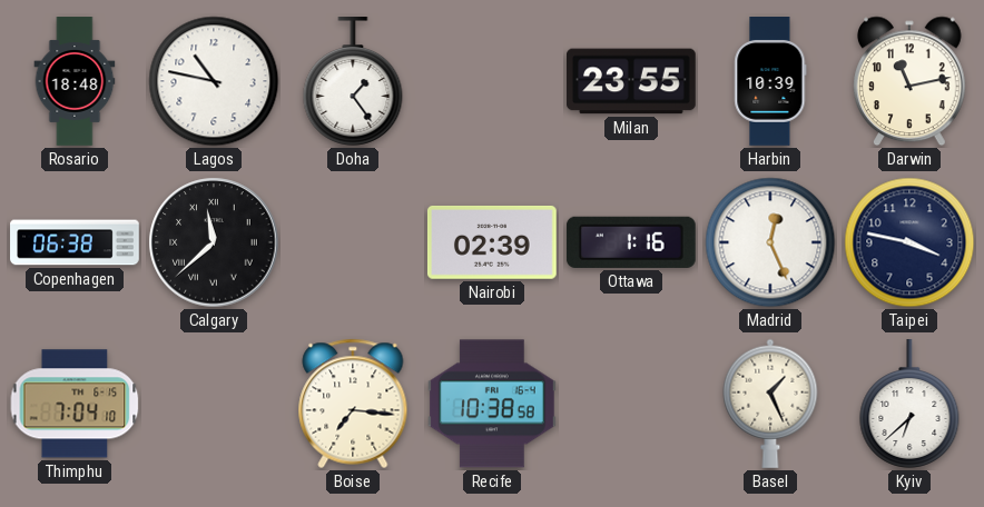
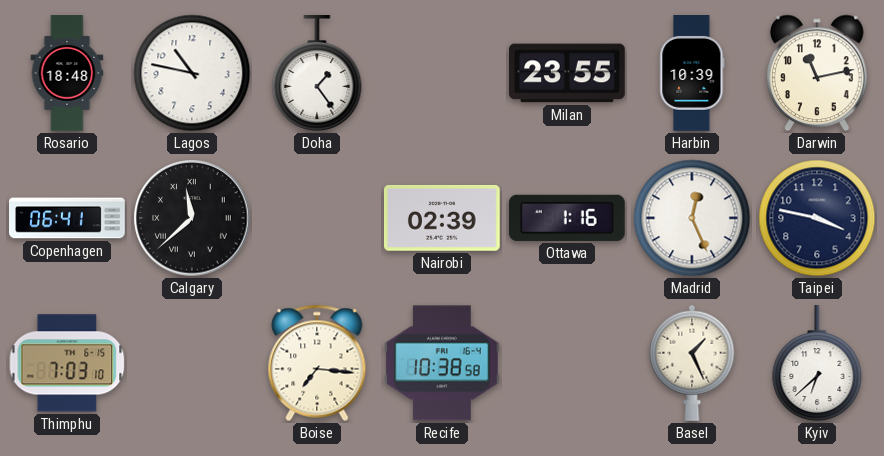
Copenhagen: 06:38 -> 06:41 (67, 218)
Thimphu: 7:04 -> 7:03 (67, 363)
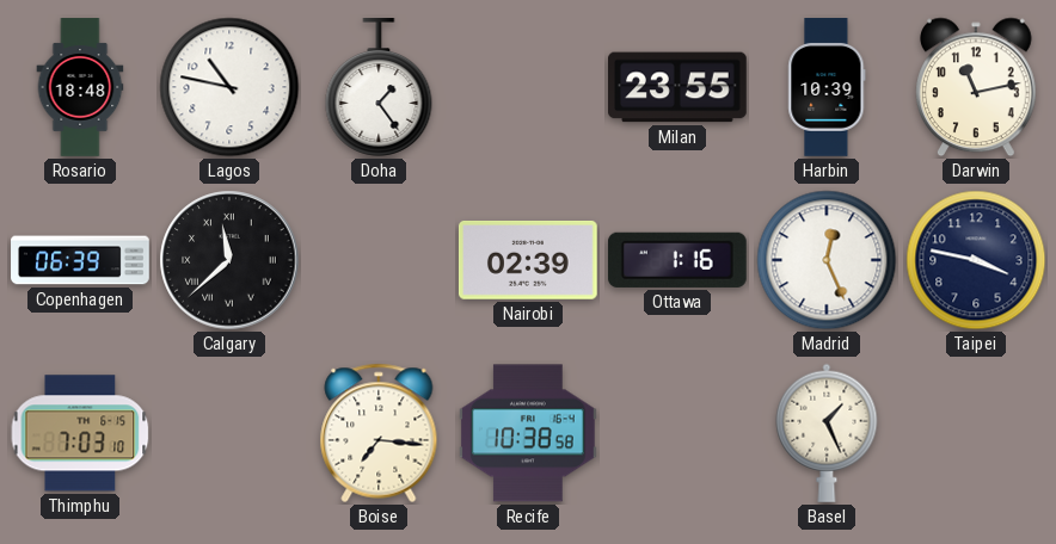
Copenhagen: 06:41 -> 06:39 (80, 260)
Kyiv: 6:38 -> none (817, 364)
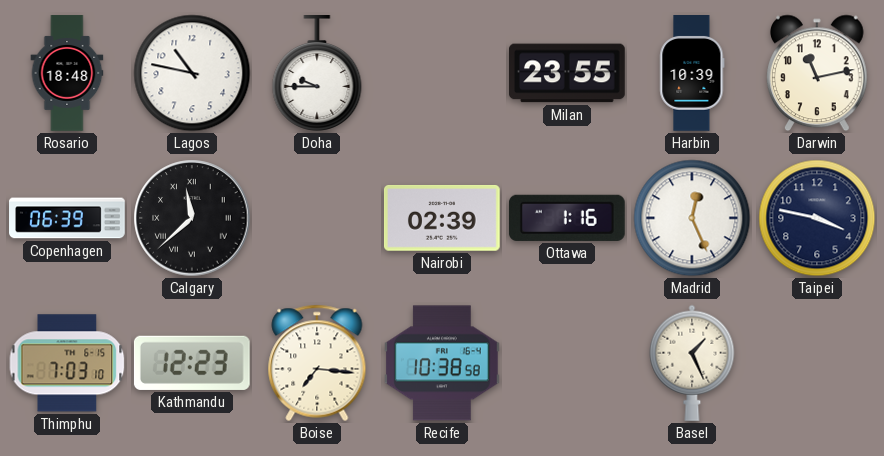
Doha: 1:24 -> 9:45 (317, 74)
Kathmandu: none -> 12:23 (192, 363)
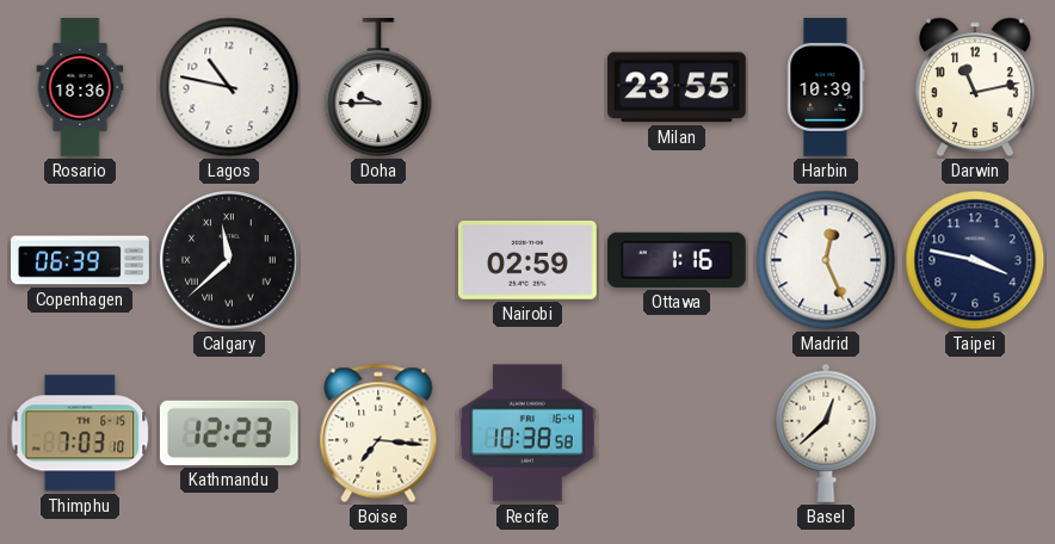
Rosario: 18:48 -> 18:36 (80, 87)
Nairobi: 02:39 -> 02:59 (527, 260)
Basel: 1:26 -> 12:38 (826, 433)
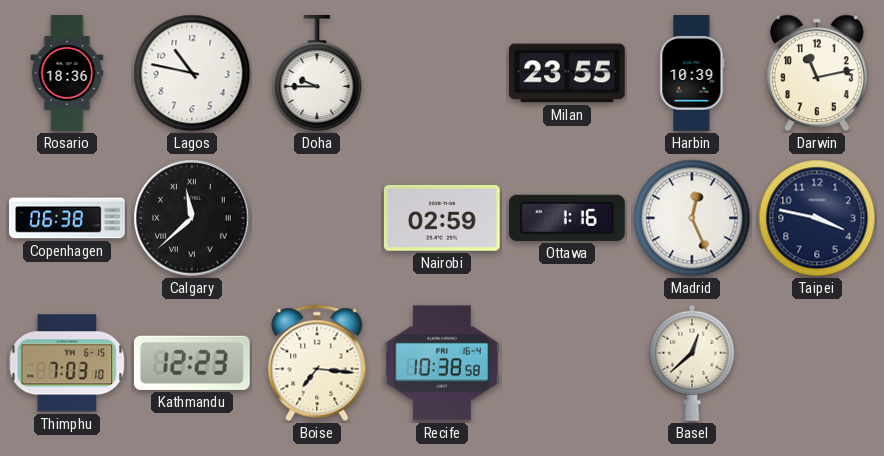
Copenhagen: 06:39 -> 06:38 (67, 218)
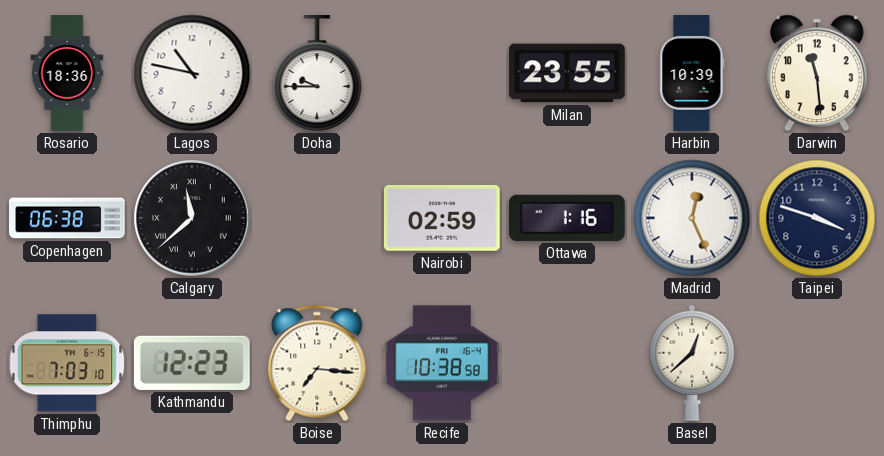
Darwin: 11:13 -> 11:29 (818, 73)
Taipei: 3:47 -> 3:48 (817, 218)
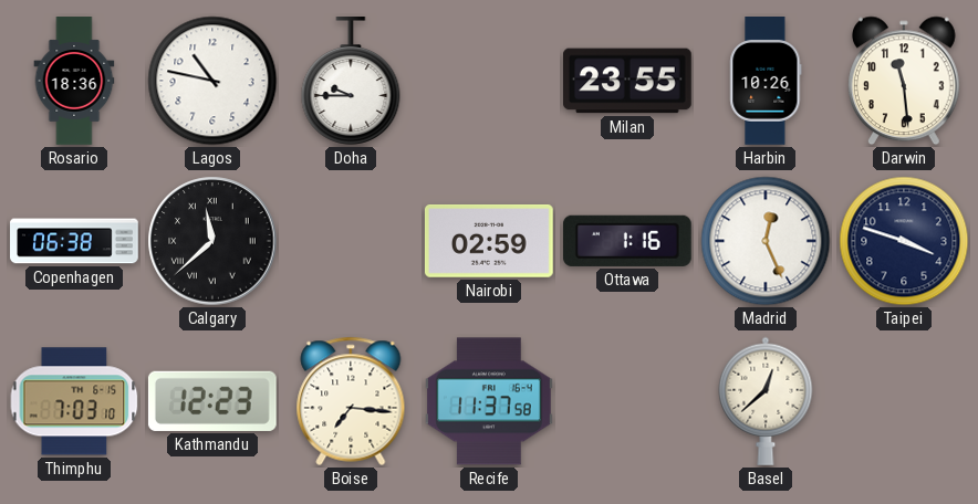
Harbin: 10:39 -> 10:26 (766, 82)
Recife: 10:38 -> 11:37 (490, 401)
